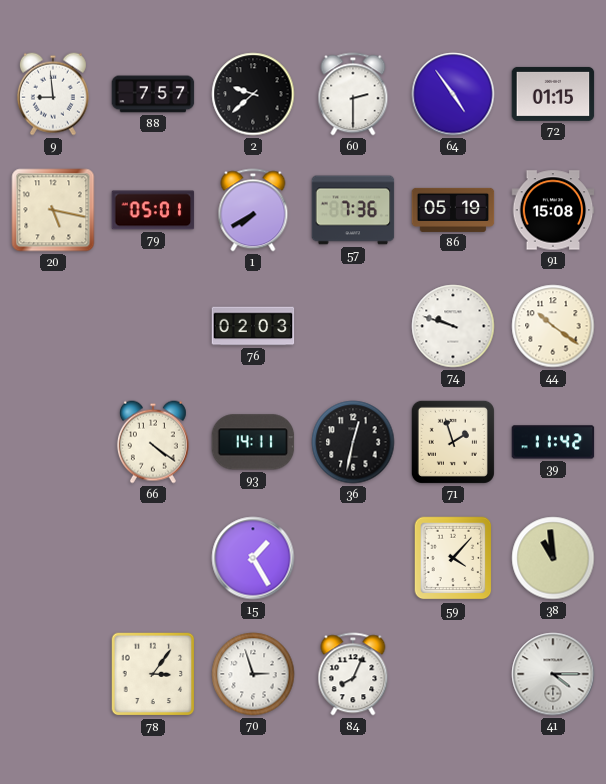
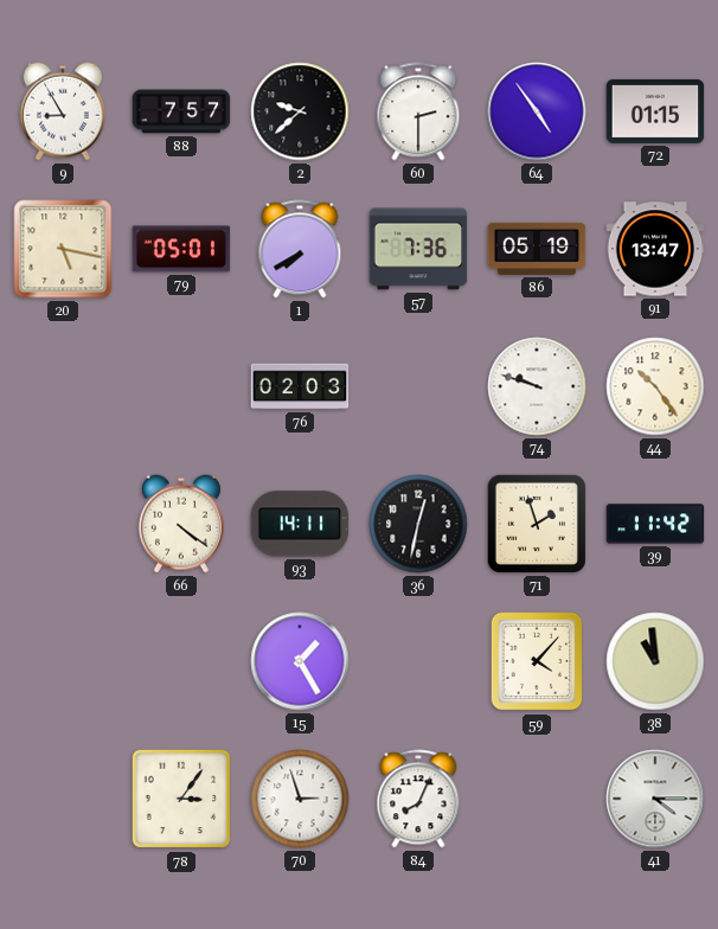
9: 8:59 -> 8:55 (63, 111)
91: 15:08 -> 13:47 (655, 249)
44: 10:21 -> 10:24 (655, 386)
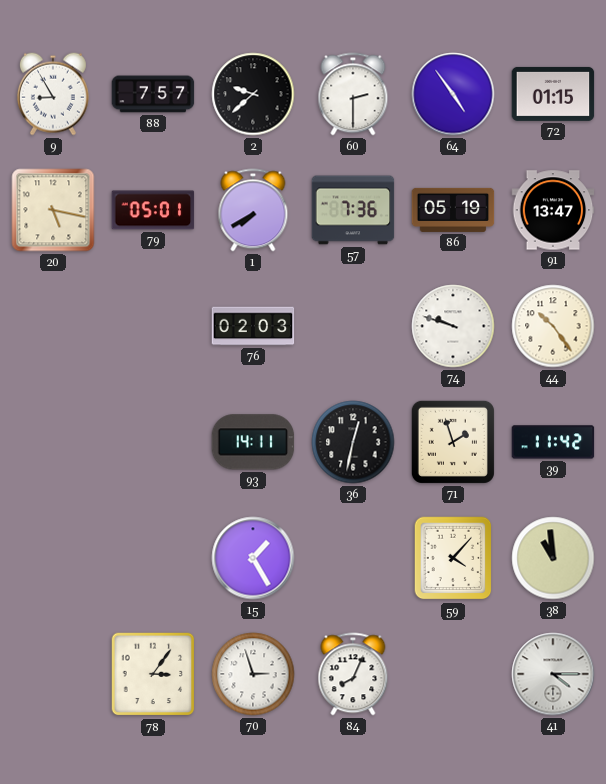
66: 4:21 -> none (181, 524)
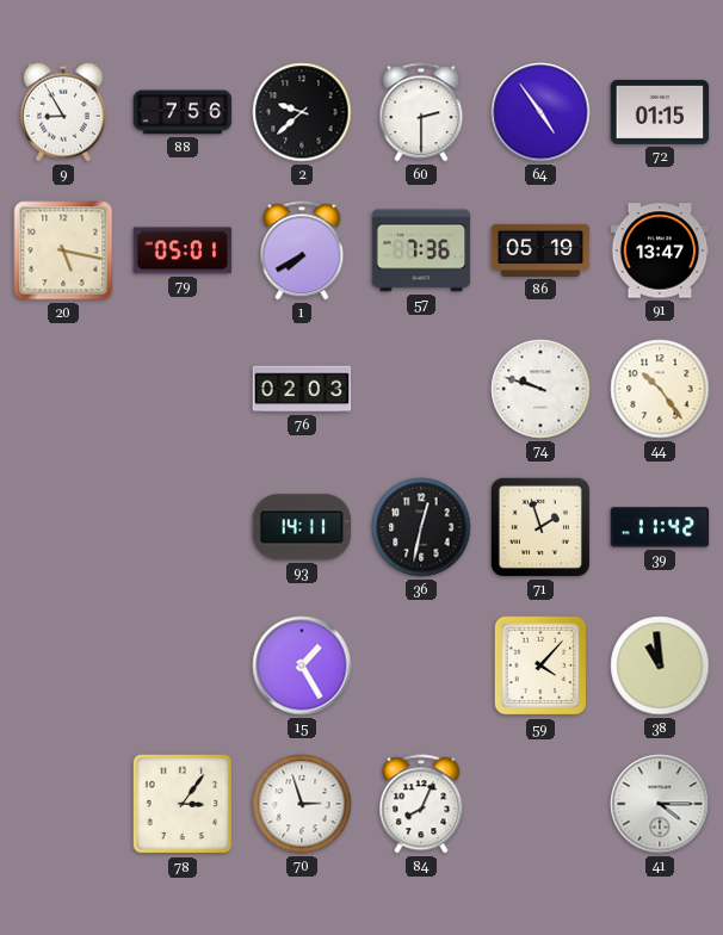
88: 7:57 -> 7:56 (183, 112)
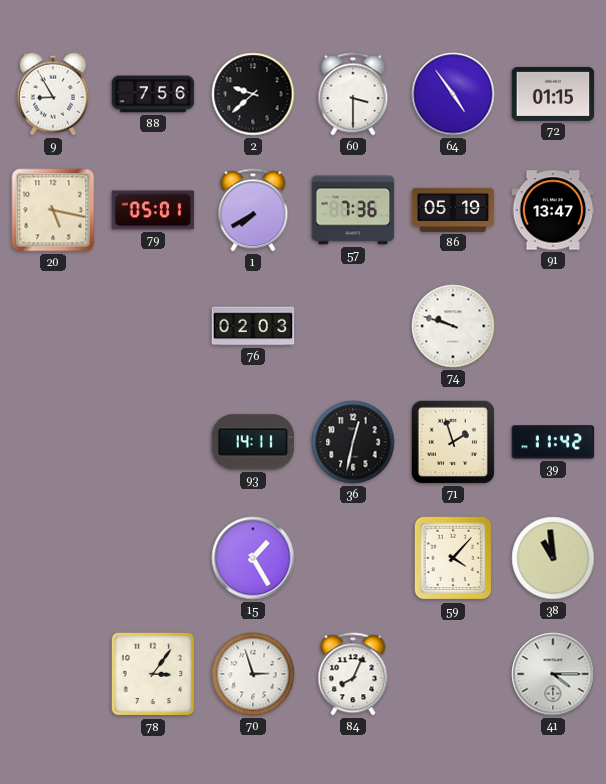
60: 2:30 -> 3:30 (353, 94)
44: 10:24 -> none (660, 389)
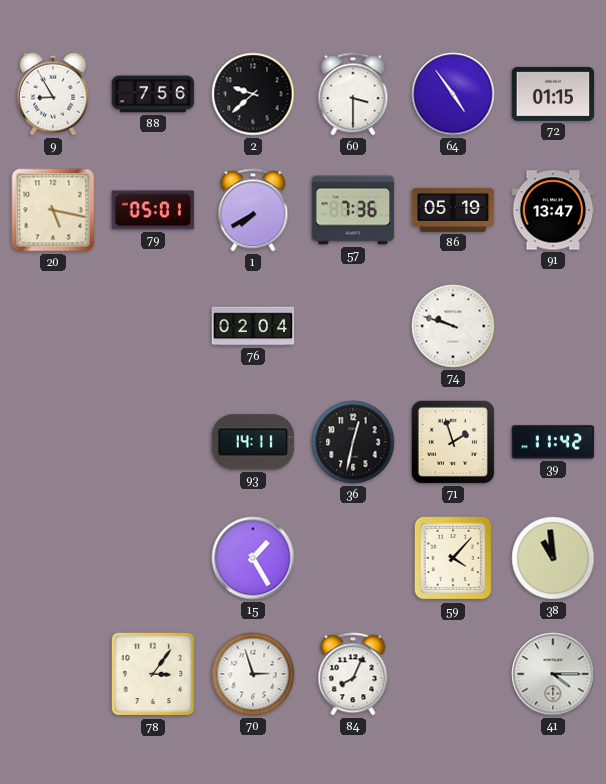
76: 02:03 -> 02:04 (253, 326)
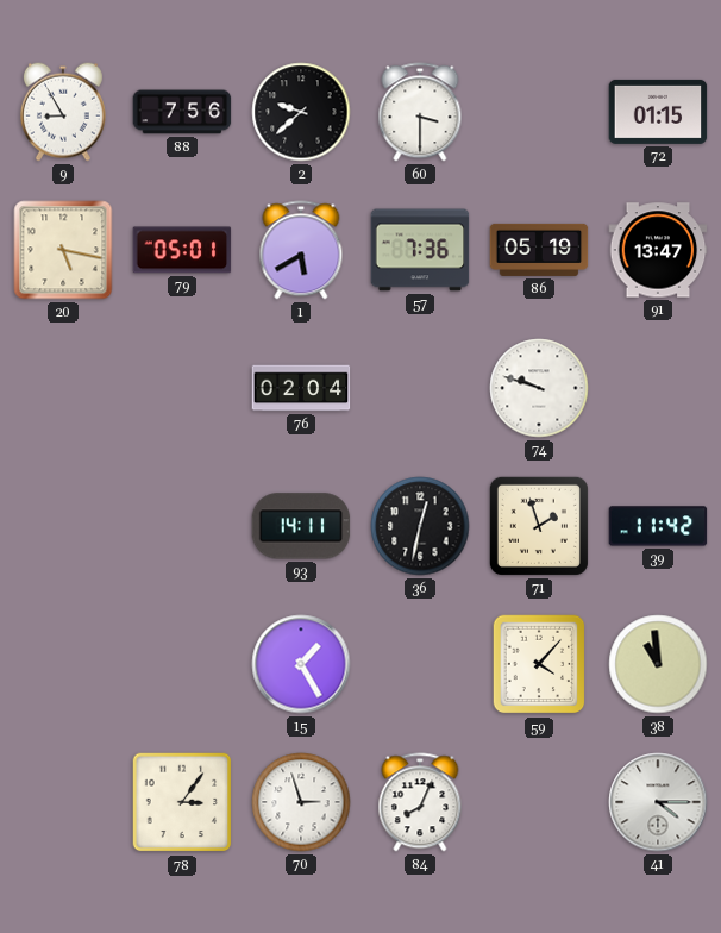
64: 4:54 -> none (453, 94)
1: 7:40 -> 5:40 (301, 250)
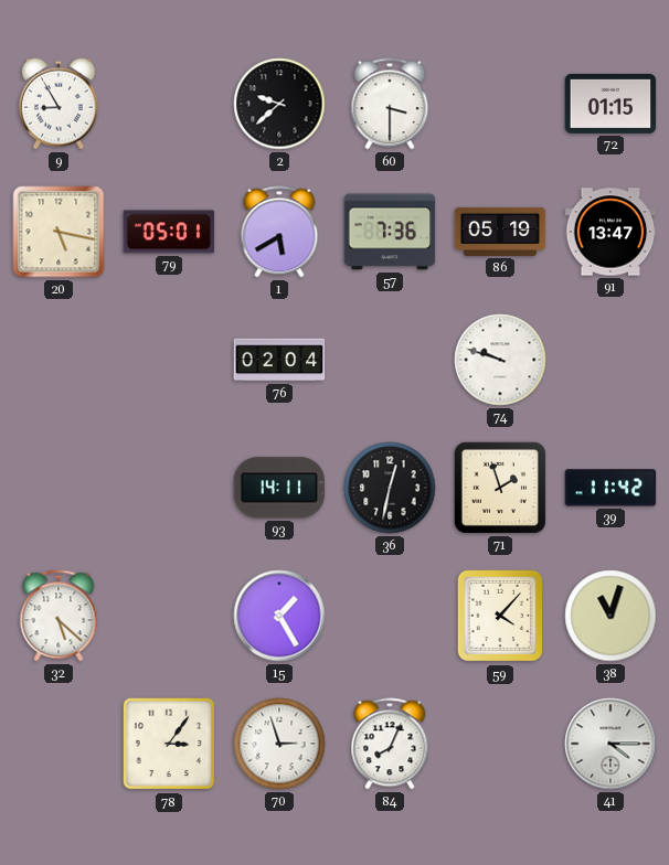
88: 7:56 -> none (182, 112)
32: none -> 5:22 (59, 616)
38: 10:59 -> 11:03 (610, 616)
